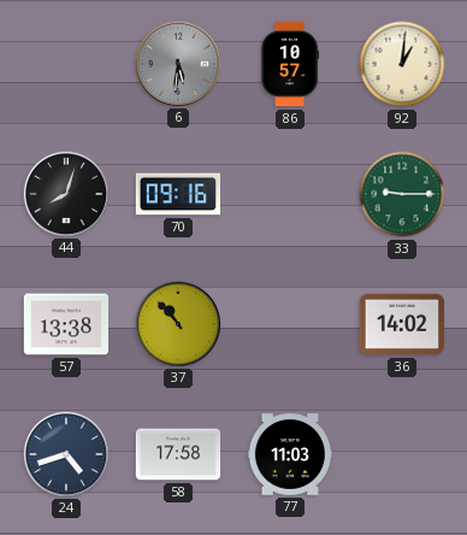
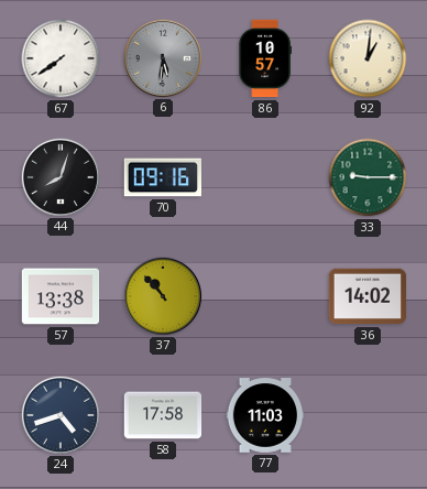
67: none -> 7:39 (61, 58)
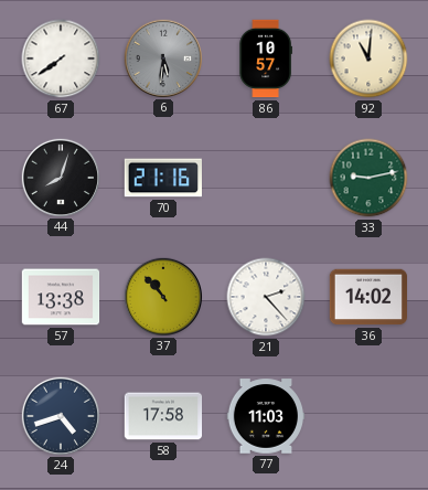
92: 1:01 -> 11:01 (368, 58)
70: 09:16 -> 21:16 (162, 178)
33: 9:15 -> 9:13 (368, 178)
21: none -> 2:23 (266, 297)
